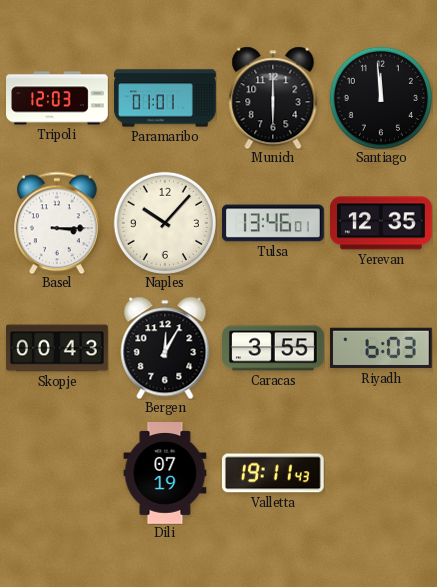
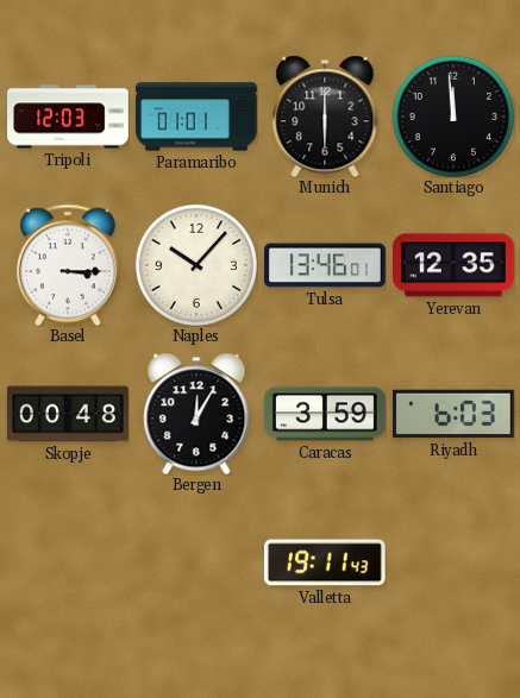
Skopje: 00:43 -> 00:48 (69, 414)
Caracas: 3:55 -> 3:59 (325, 414)
Dili: 07:19 -> none (165, 473)
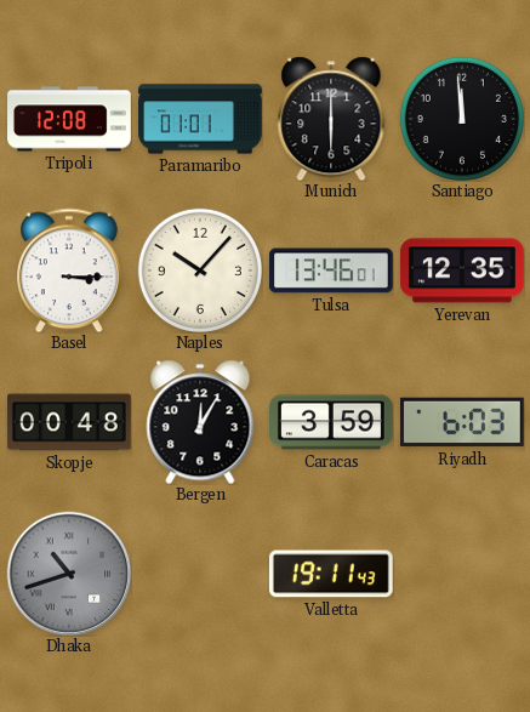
Tripoli: 12:03 -> 12:08 (70, 119)
Dhaka: none -> 10:42 (69, 574)
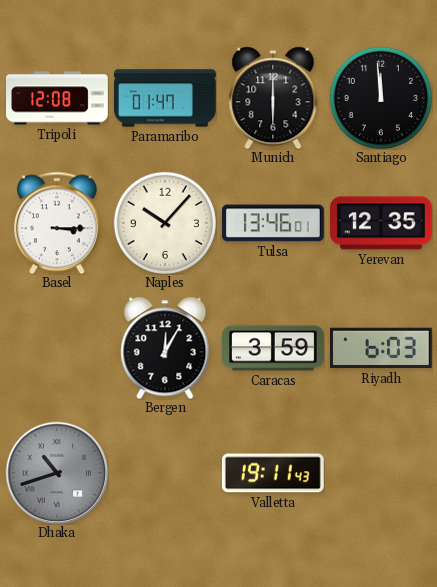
Paramaribo: 01:01 -> 01:47 (165, 98)
Skopje: 00:48 -> none (70, 422)
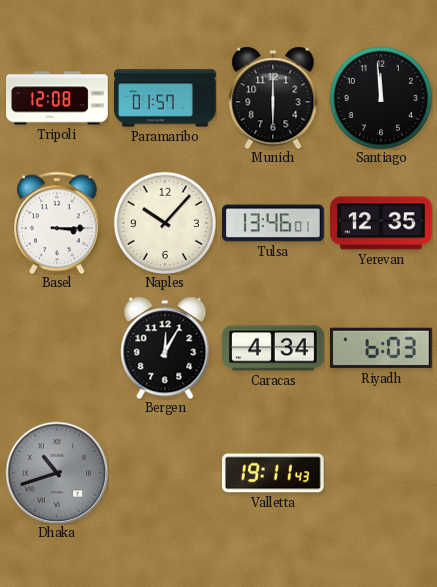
Paramaribo: 01:47 -> 01:57 (165, 98)
Caracas: 3:59 -> 4:34 (273, 348)
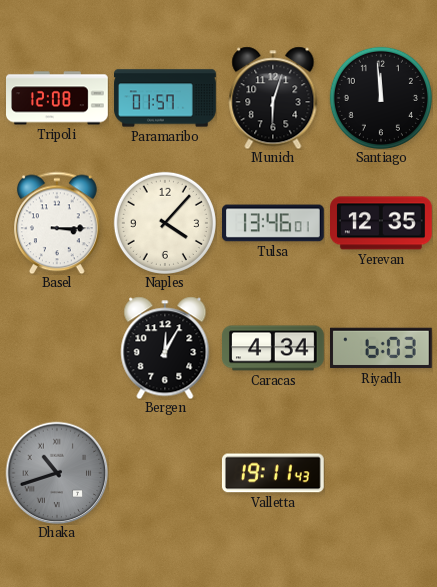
Munich: 6:00 -> 6:03 (273, 98)
Naples: 10:07 -> 4:07 (165, 223)
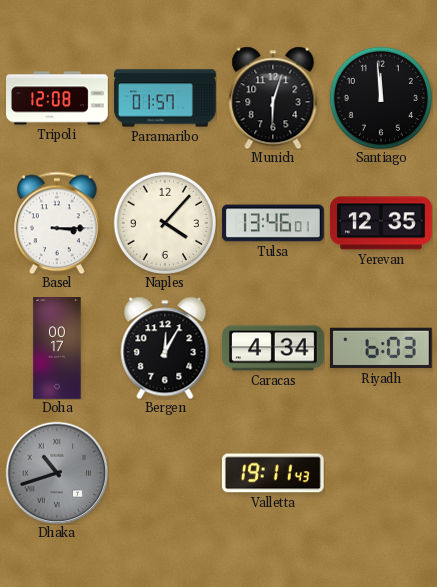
Doha: none -> 00:17 (57, 348)
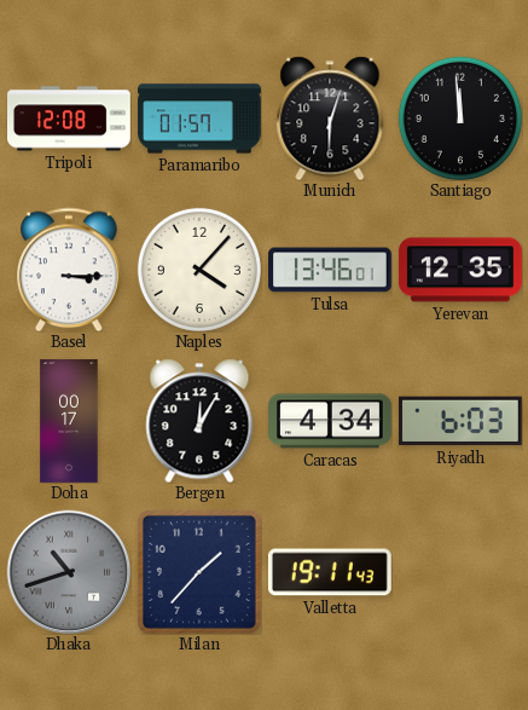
Milan: none -> 1:37 (199, 572)
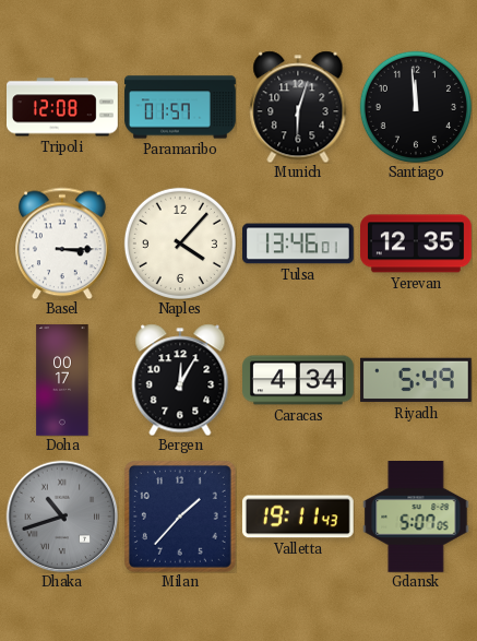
Riyadh: 6:03 -> 5:49 (417, 380)
Gdansk: none -> 5:07 (416, 518)
